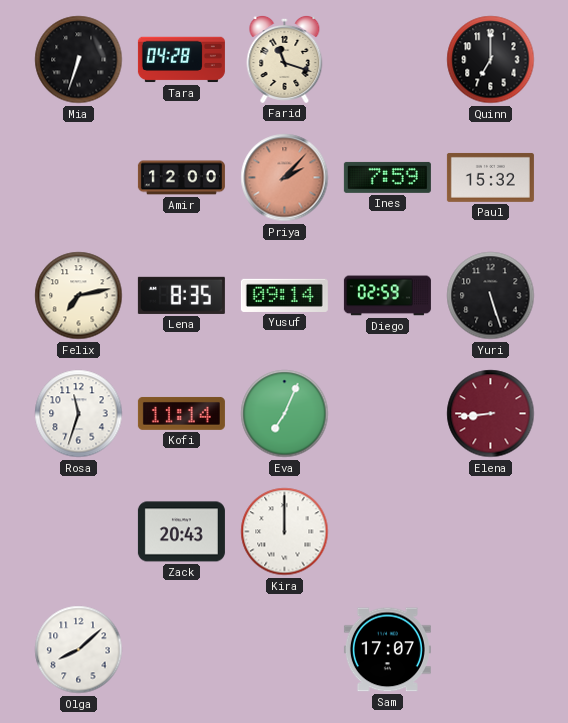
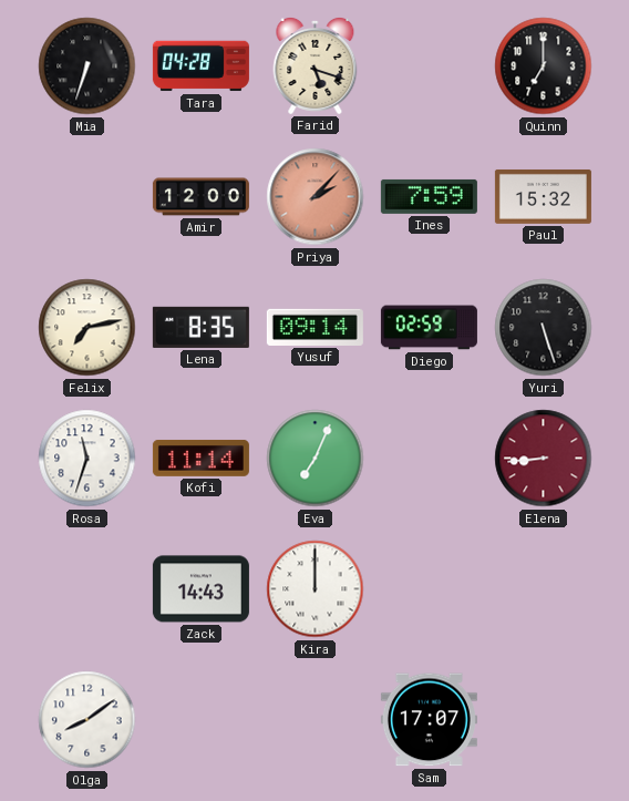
Farid: 11:18 -> 5:18 (316, 65)
Zack: 20:43 -> 14:43 (200, 589)
Olga: 8:08 -> 8:09 (87, 720)
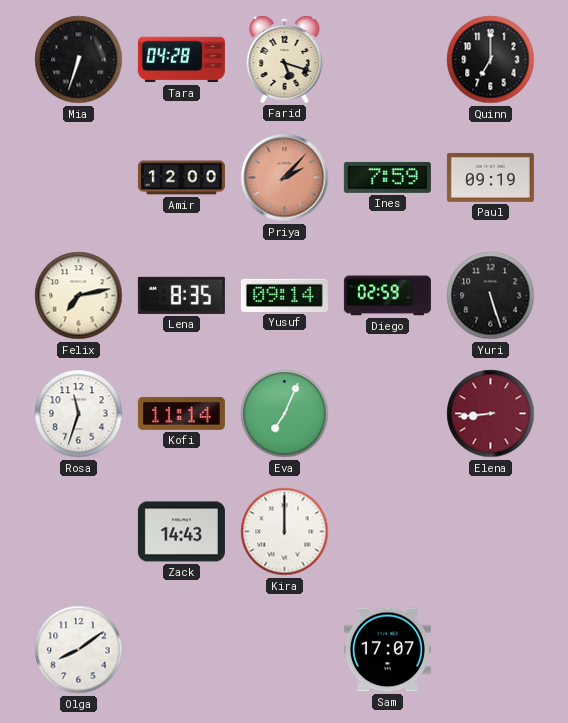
Paul: 15:32 -> 09:19 (490, 177)
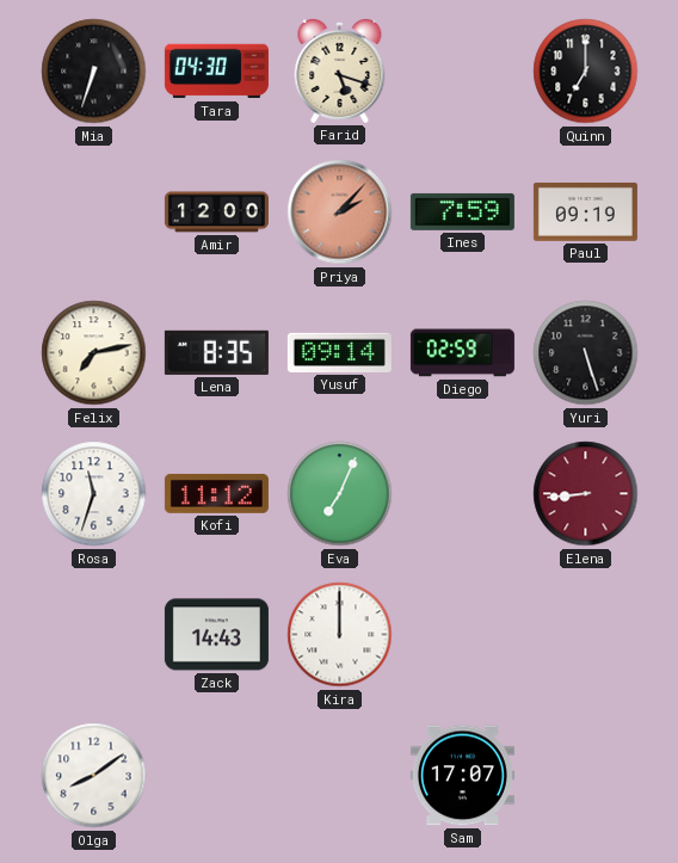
Tara: 04:28 -> 04:30 (216, 72)
Kofi: 11:14 -> 11:12 (216, 493)
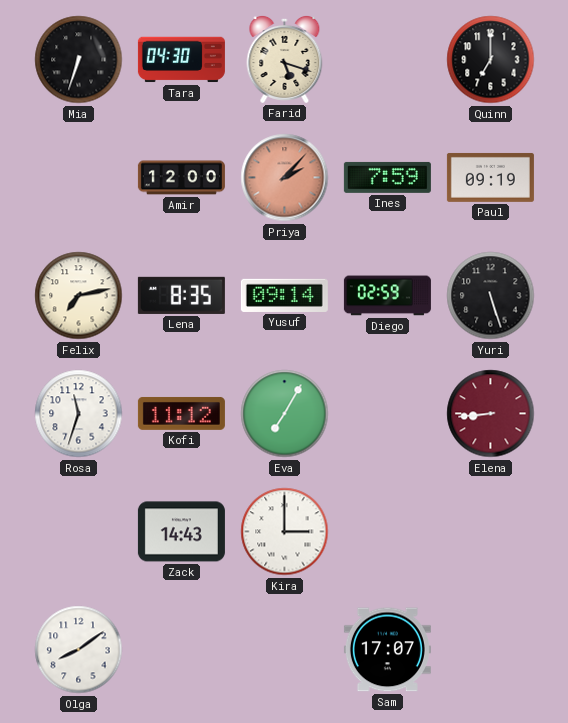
Eva: 7:04 -> 7:05 (285, 414)
Kira: 12:00 -> 3:00 (285, 532)
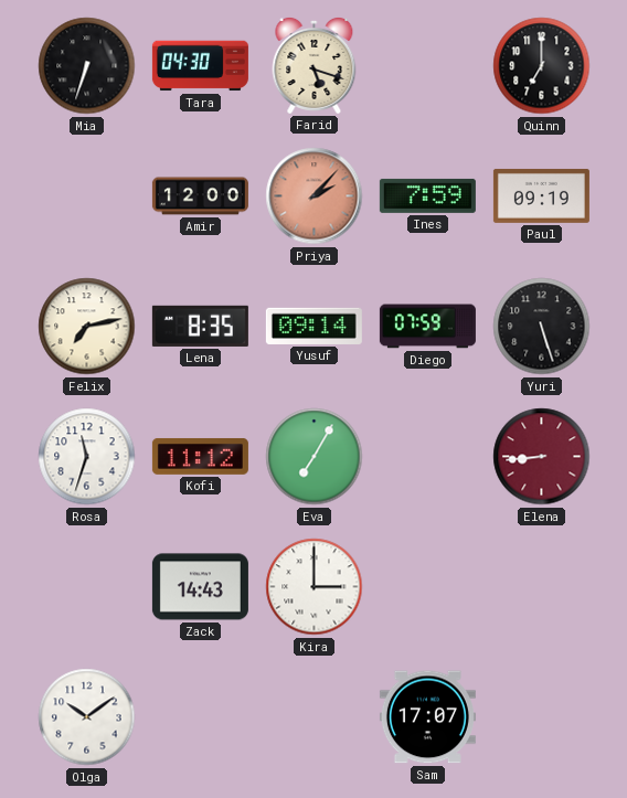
Diego: 02:59 -> 07:59 (427, 327)
Olga: 8:09 -> 10:09 (87, 717)
